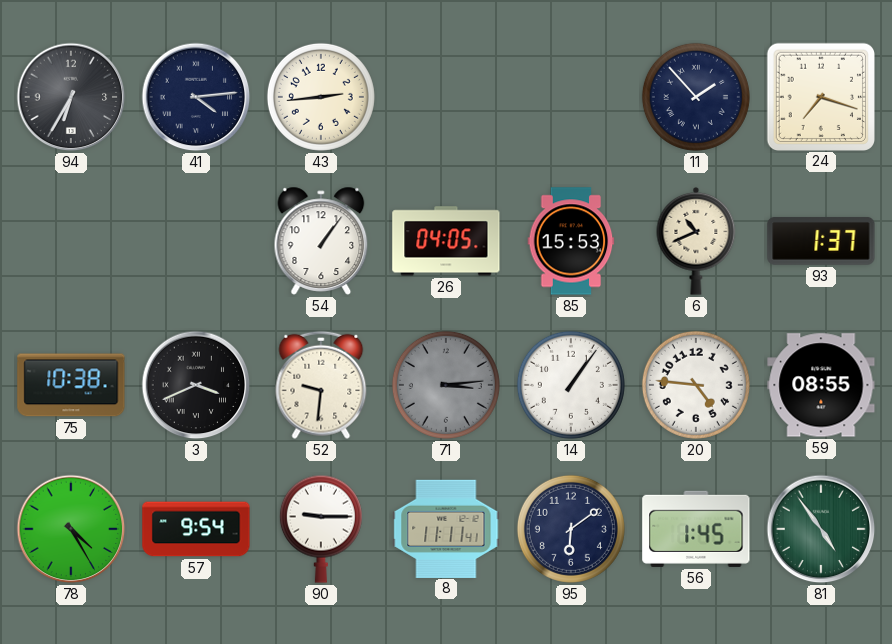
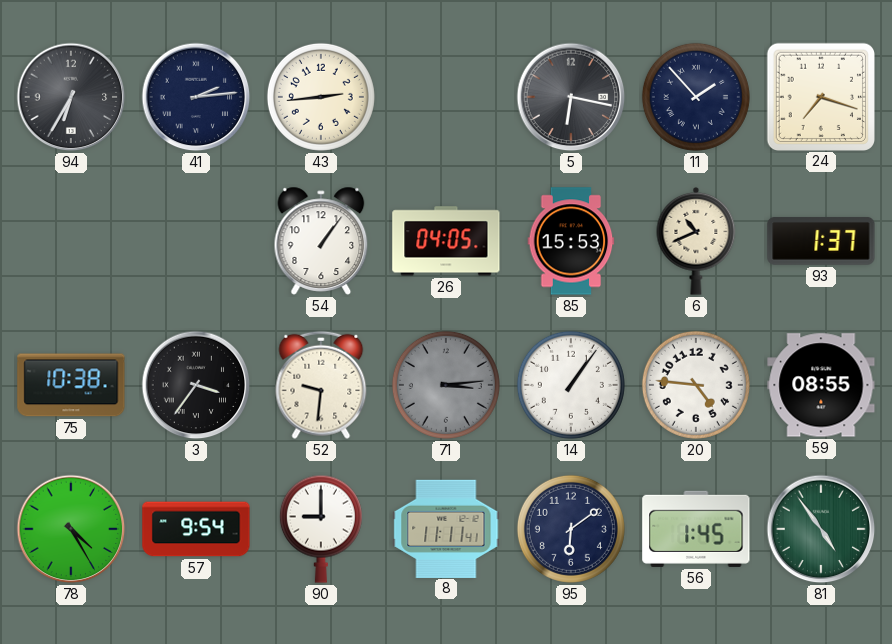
41: 4:14 -> 2:14 (196, 97)
5: none -> 6:17 (571, 97)
3: 3:41 -> 3:36 (196, 385)
90: 9:15 -> 9:00 (321, 529)
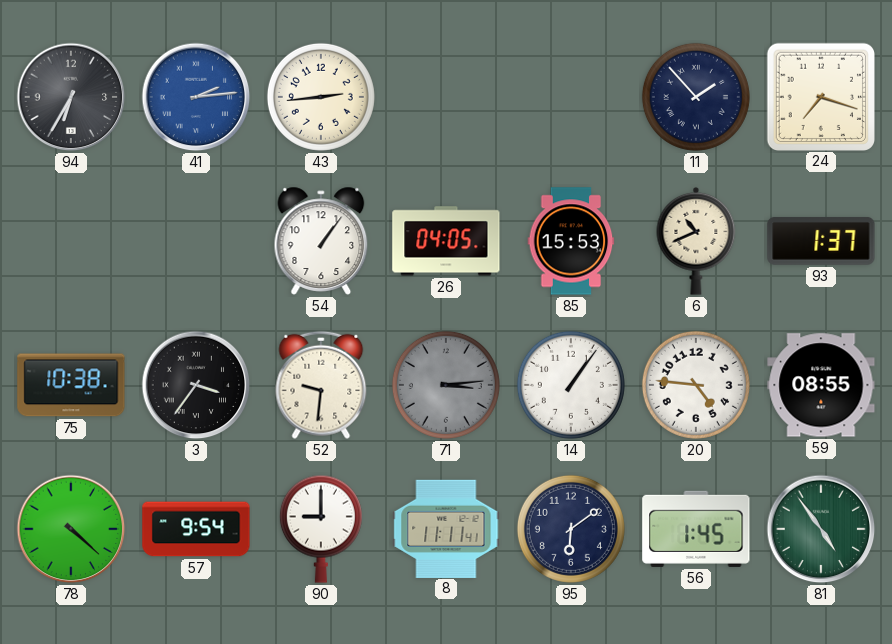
41 dial: navy -> blue (196, 97)
5: 6:17 -> none (571, 97)
78: 4:25 -> 4:22 (71, 529)
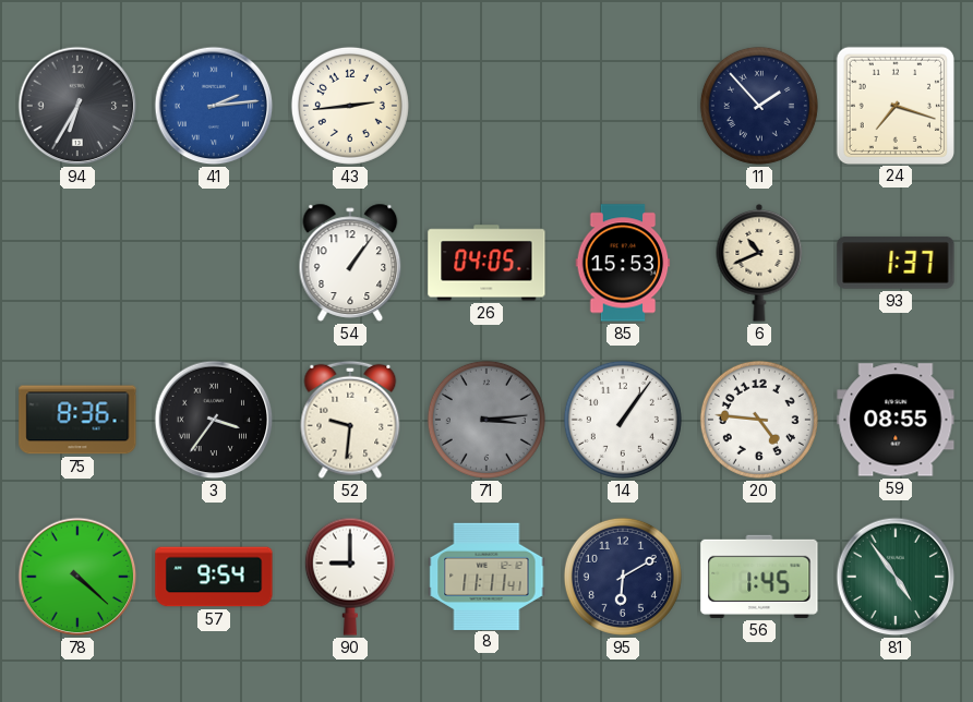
75: 10:38 -> 8:36 (77, 420)
95: 6:09 -> 6:10 (623, 577)
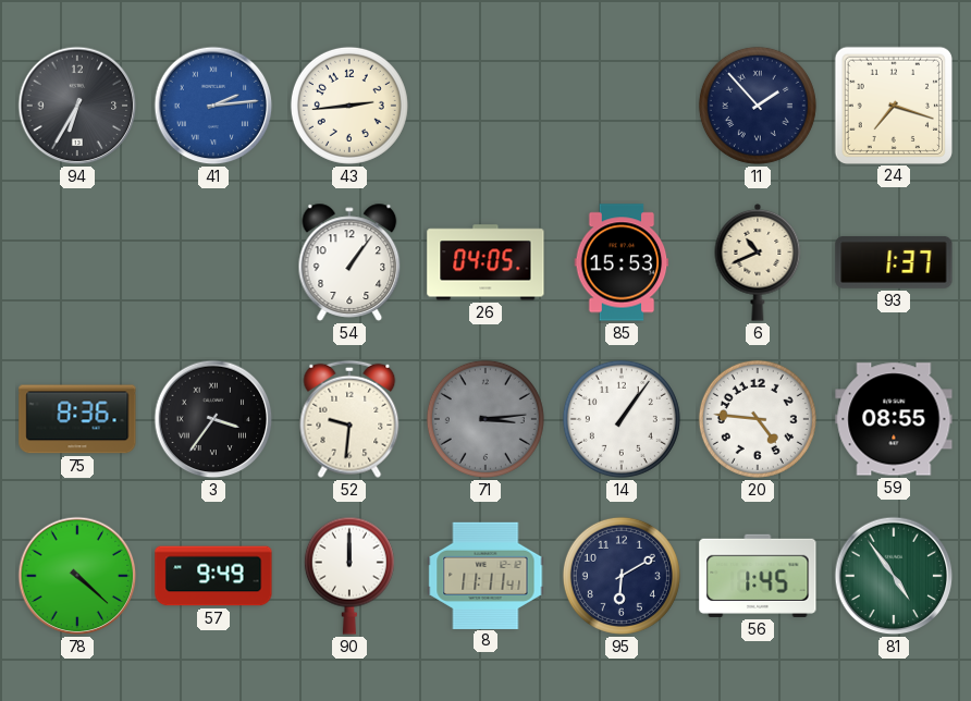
57: 9:54 -> 9:49 (213, 576)
90: 9:00 -> 12:00 (349, 576)
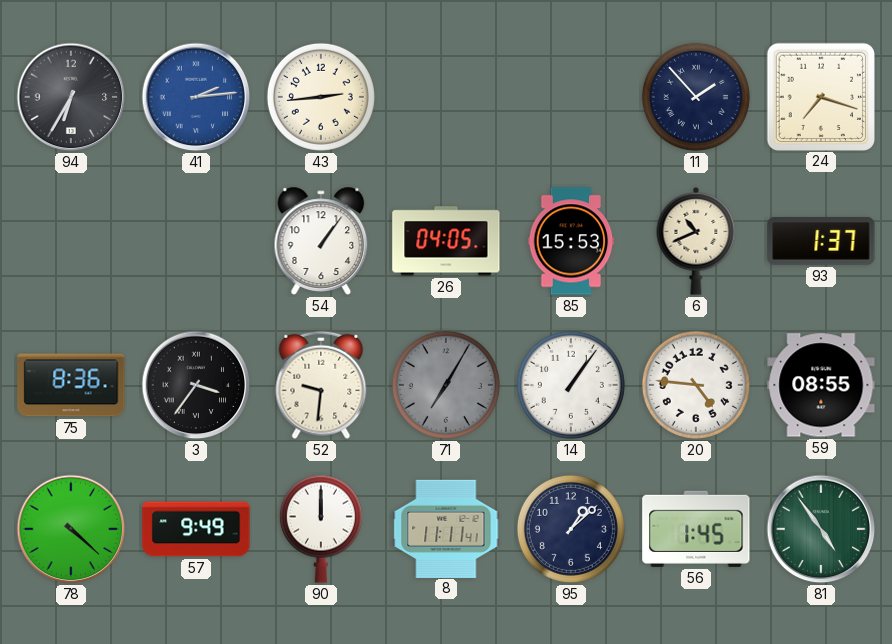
71: 3:14 -> 7:05 (446, 385)
95: 6:10 -> 1:08 (571, 529)
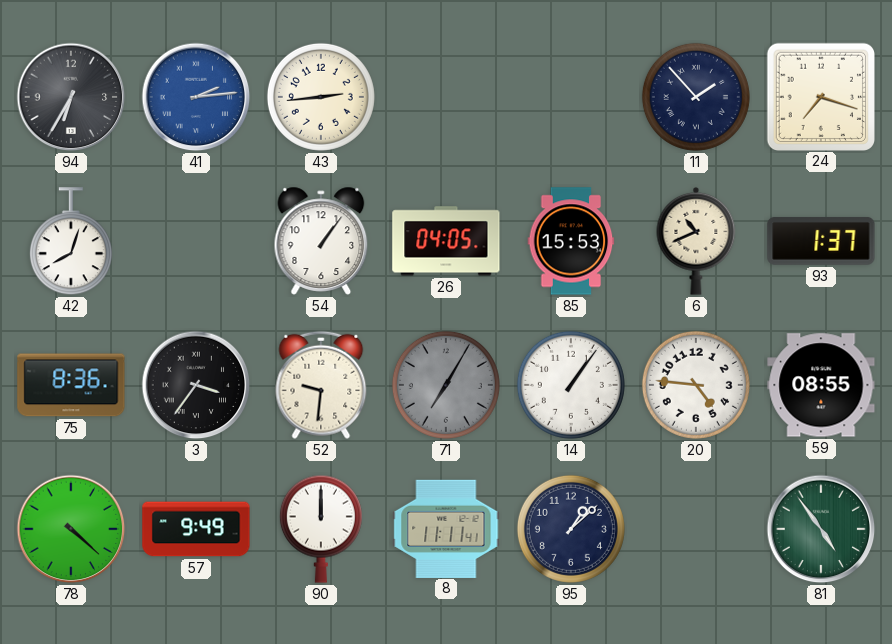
42: none -> 8:03 (71, 242)
56: 1:45 -> none (696, 529)
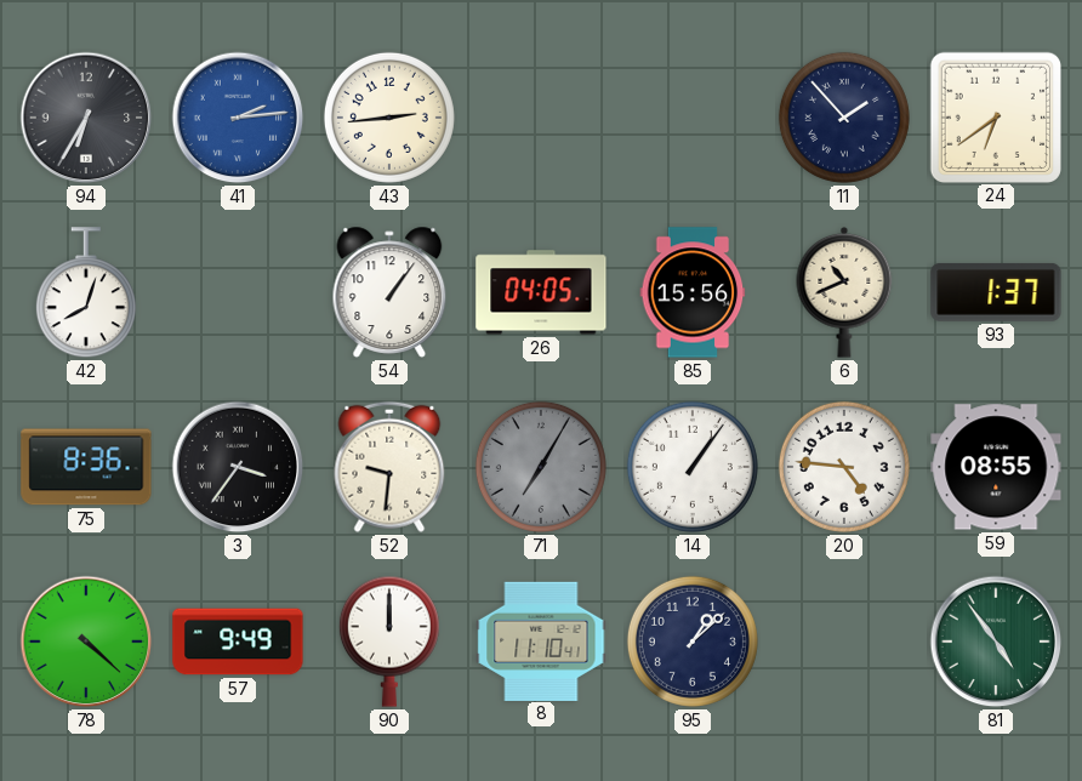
24: 7:18 -> 6:39 (995, 116)
85: 15:53 -> 15:56 (693, 292)
8: 11:11 -> 11:10 (541, 640)
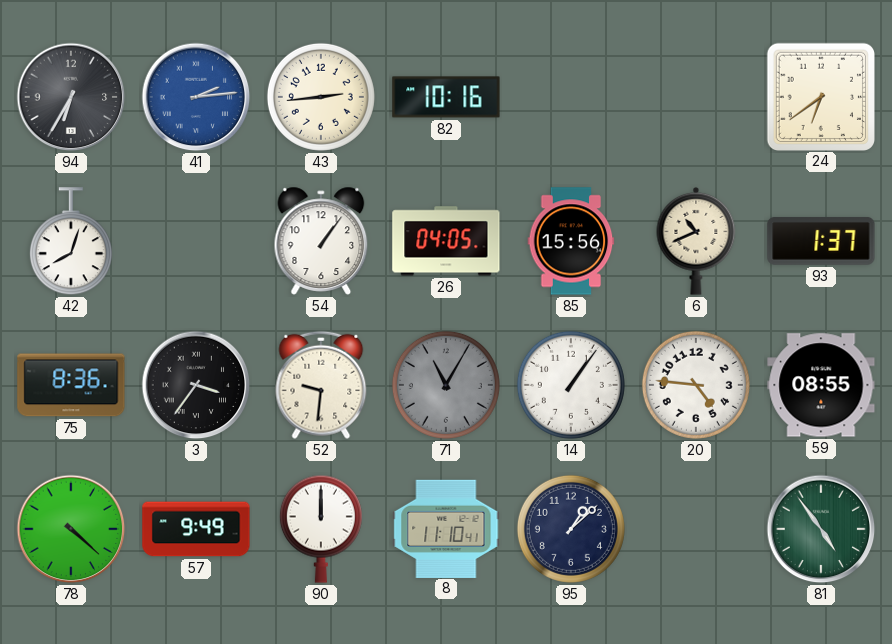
82: none -> 10:16 (446, 97)
11: 1:53 -> none (844, 118)
71: 7:05 -> 11:05 (446, 385)
